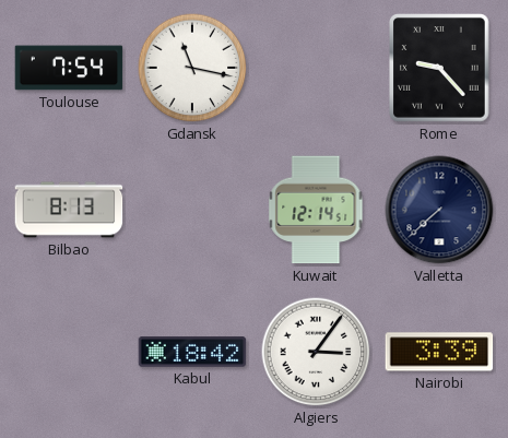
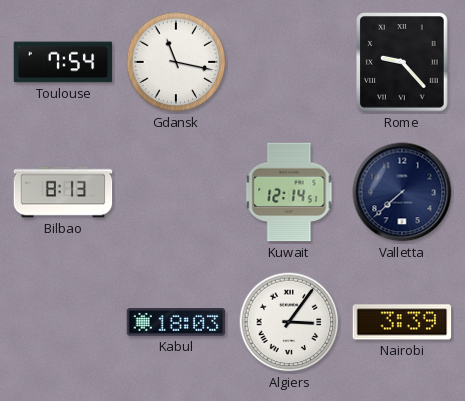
Kabul: 18:42 -> 18:03 (176, 322)
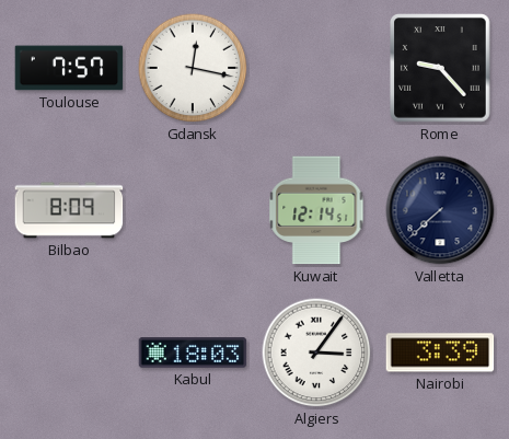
Toulouse: 7:54 -> 7:57 (69, 68)
Gdansk: 11:17 -> 12:17 (193, 68)
Bilbao: 8:13 -> 8:09 (69, 210)
